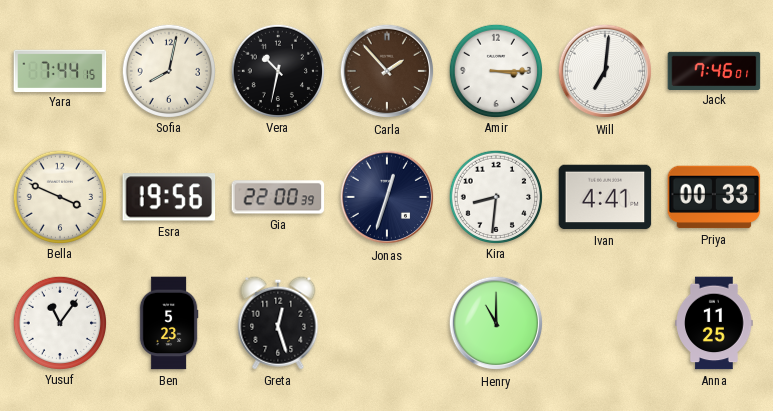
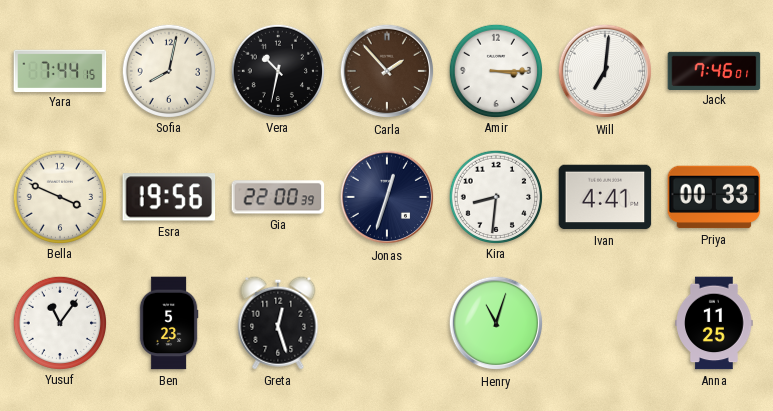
Henry: 11:00 -> 11:03 (496, 323)
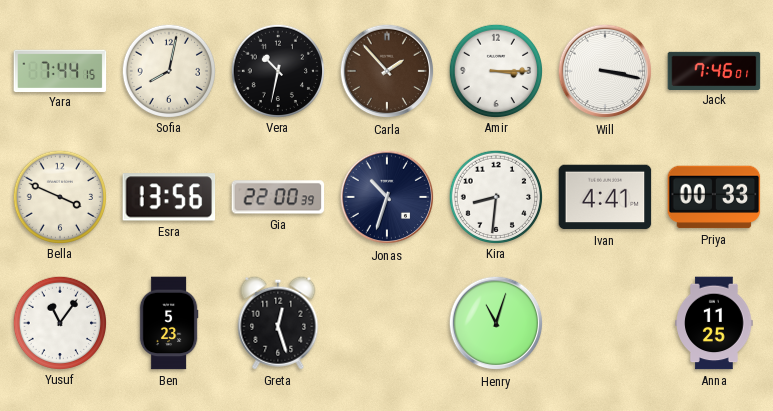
Will: 7:01 -> 3:17 (605, 71)
Esra: 19:56 -> 13:56 (169, 197)
Jonas: 12:33 -> 10:33 (387, 197)
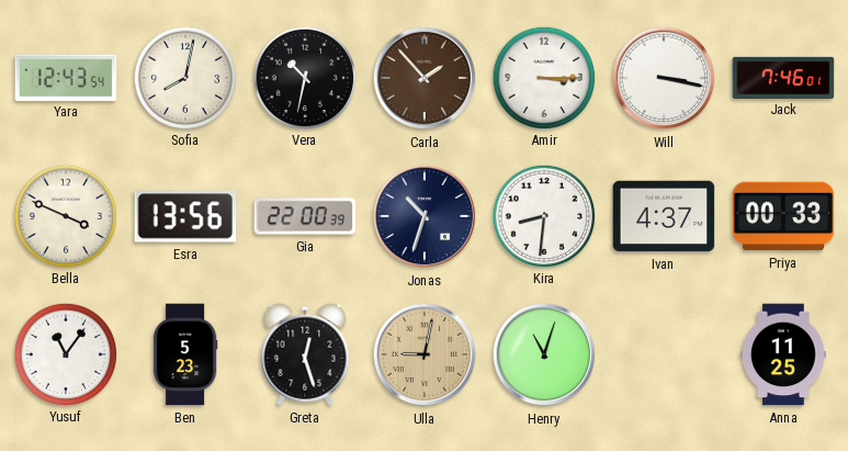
Yara: 7:44 -> 12:43 (66, 77)
Ivan: 4:41 -> 4:37 (664, 216)
Ulla: none -> 9:02 (425, 354)
